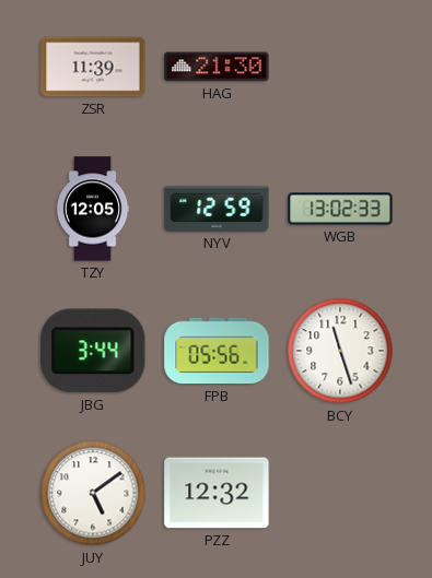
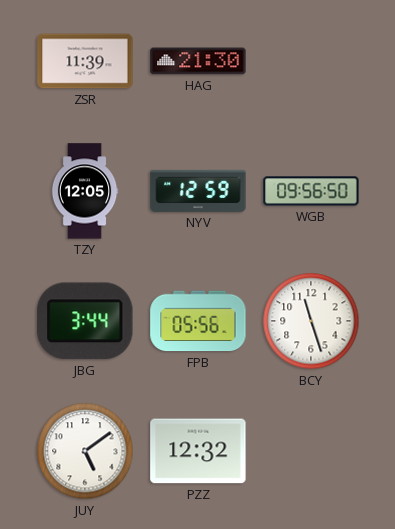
WGB: 13:02 -> 09:56 (311, 191)
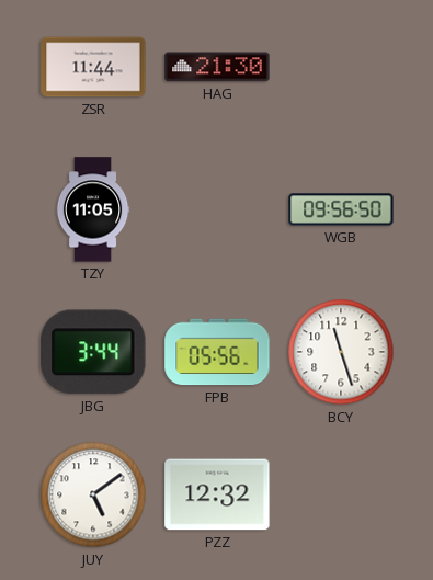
ZSR: 11:39 -> 11:44 (93, 67)
TZY: 12:05 -> 11:05 (93, 209)
NYV: 12:59 -> none (198, 191)
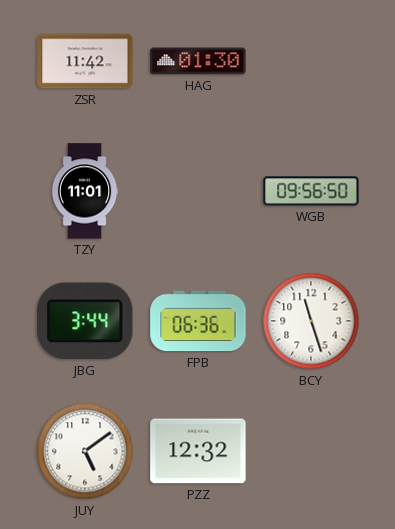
ZSR: 11:44 -> 11:42 (85, 61)
HAG: 21:30 -> 01:30 (198, 61)
TZY: 11:05 -> 11:01 (85, 191)
FPB: 05:56 -> 06:36 (198, 321)
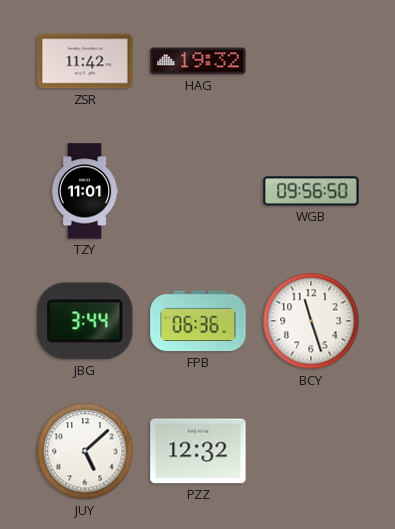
HAG: 01:30 -> 19:32 (198, 61)
JUY: 5:09 -> 5:08 (85, 451)
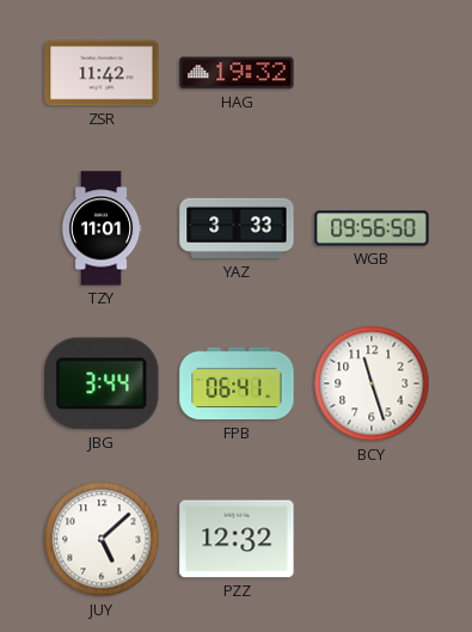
YAZ: none -> 3:33 (237, 228)
FPB: 06:36 -> 06:41 (237, 384)
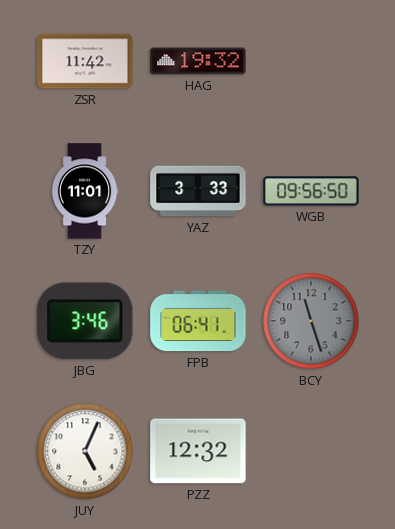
JBG: 3:44 -> 3:46 (85, 321)
BCY dial: white -> grey (311, 321)
JUY: 5:08 -> 5:04 (85, 451)
